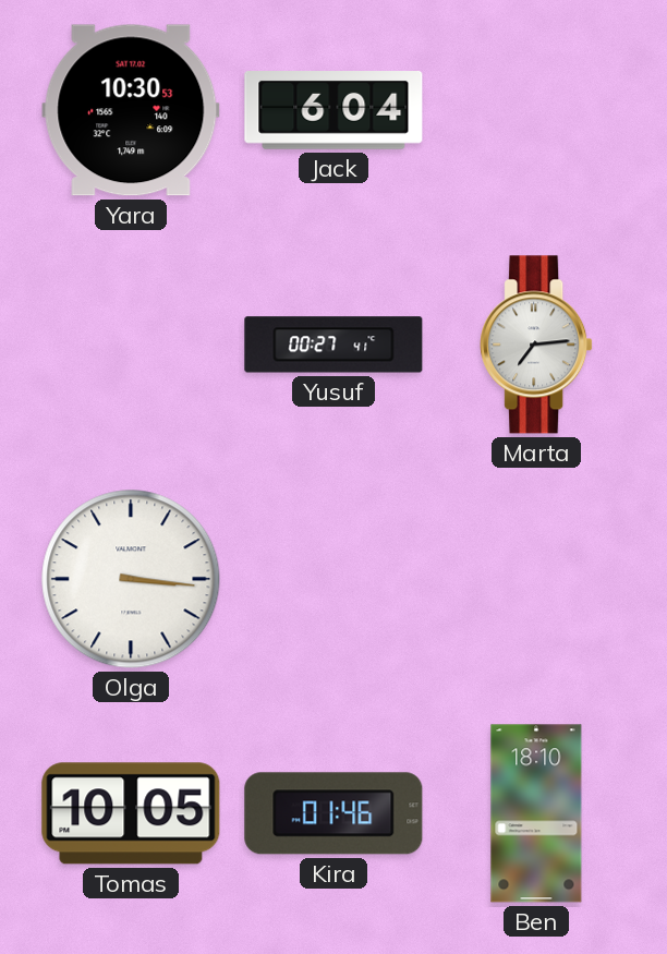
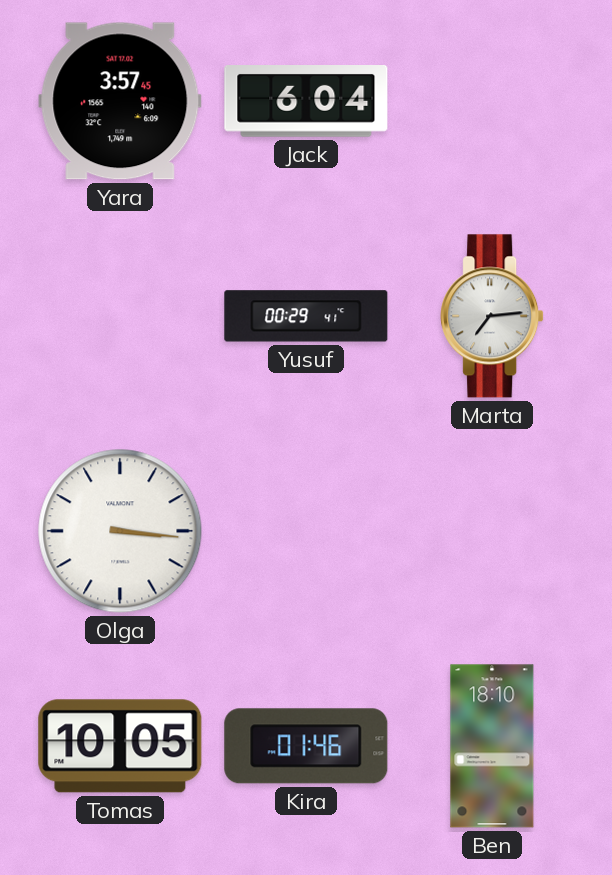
Yara: 10:30 -> 3:57 (120, 101)
Yusuf: 00:27 -> 00:29 (306, 316)
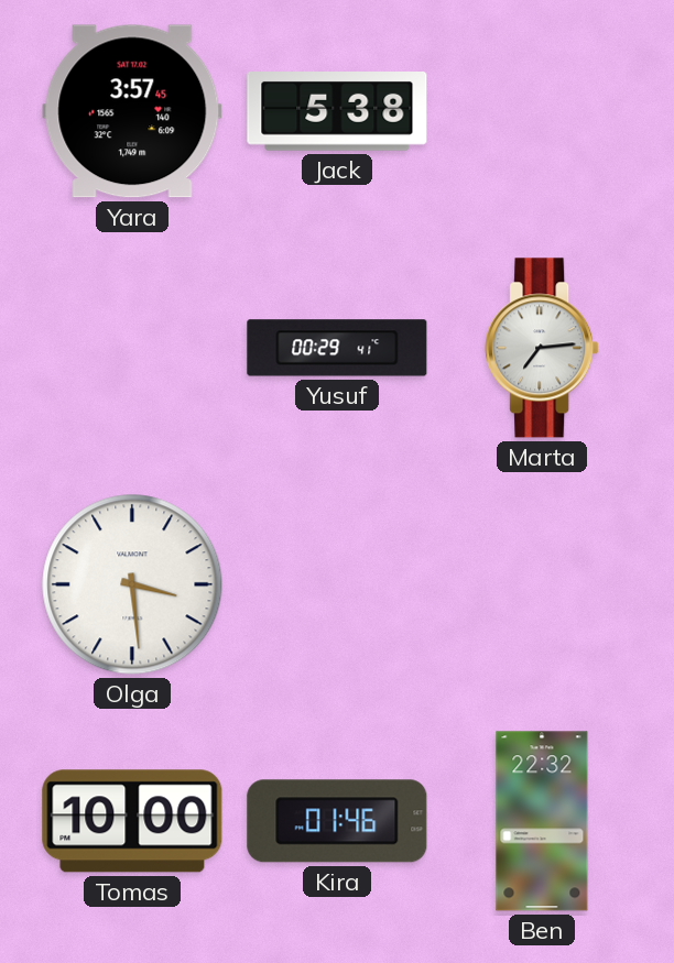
Jack: 6:04 -> 5:38 (337, 112)
Olga: 3:16 -> 3:29 (132, 584)
Tomas: 10:05 -> 10:00 (132, 821)
Ben: 18:10 -> 22:32 (542, 821)
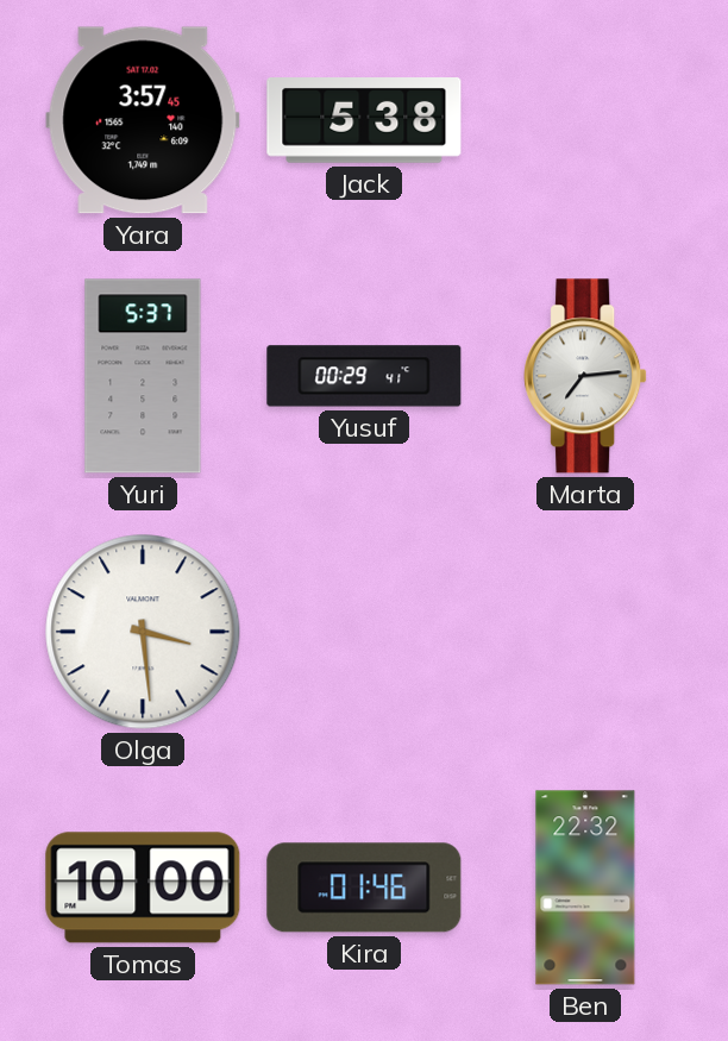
Yuri: none -> 5:37 (143, 376)
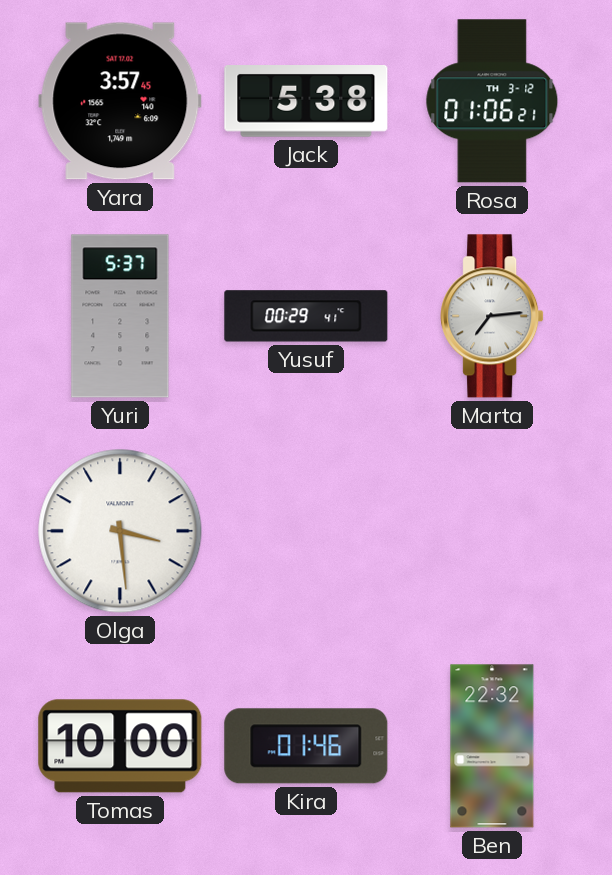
Rosa: none -> 01:06 (492, 101)
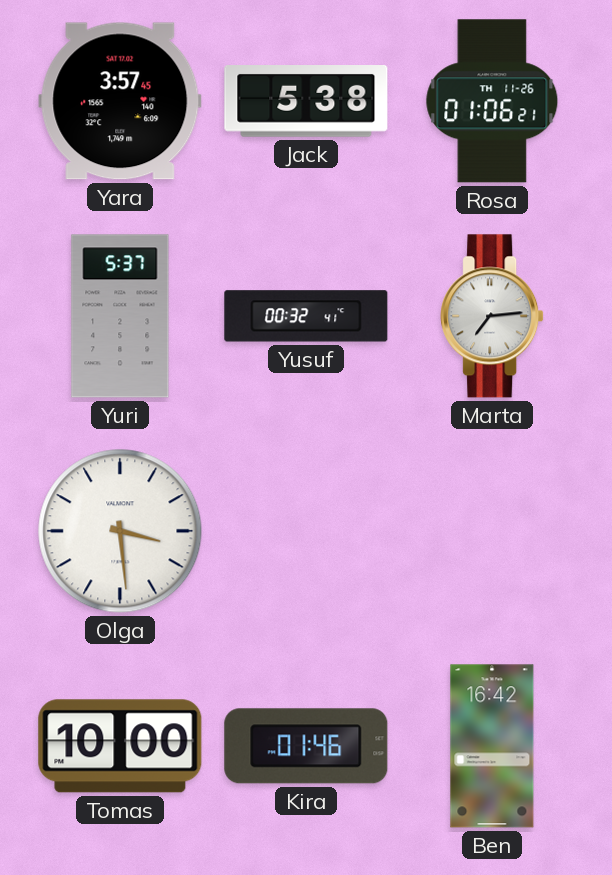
Rosa date: TH 3-12 -> TH 11-26 (492, 101)
Yusuf: 00:29 -> 00:32 (306, 316)
Ben: 22:32 -> 16:42 (492, 746)
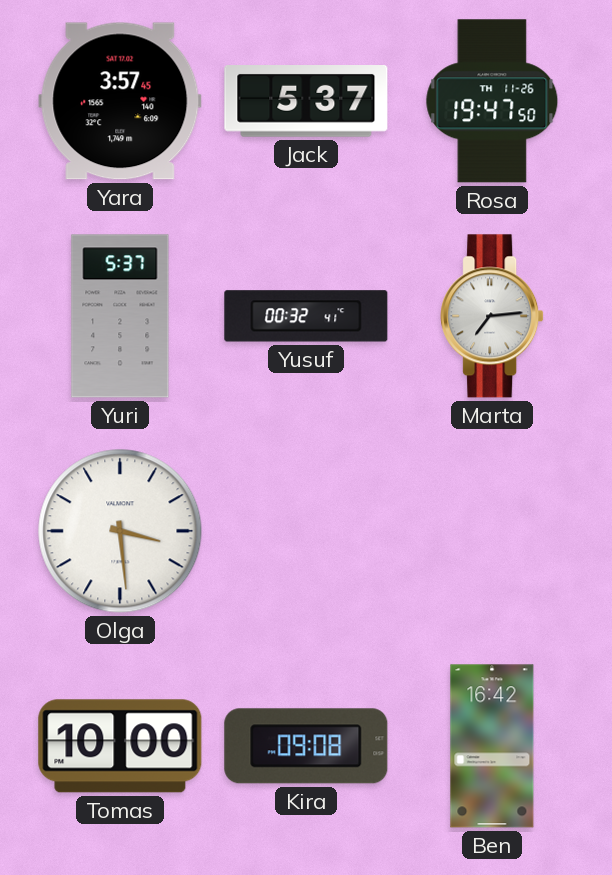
Jack: 5:38 -> 5:37 (306, 102)
Rosa: 01:06 -> 19:47 (492, 101)
Kira: 01:46 -> 09:08 (306, 746)
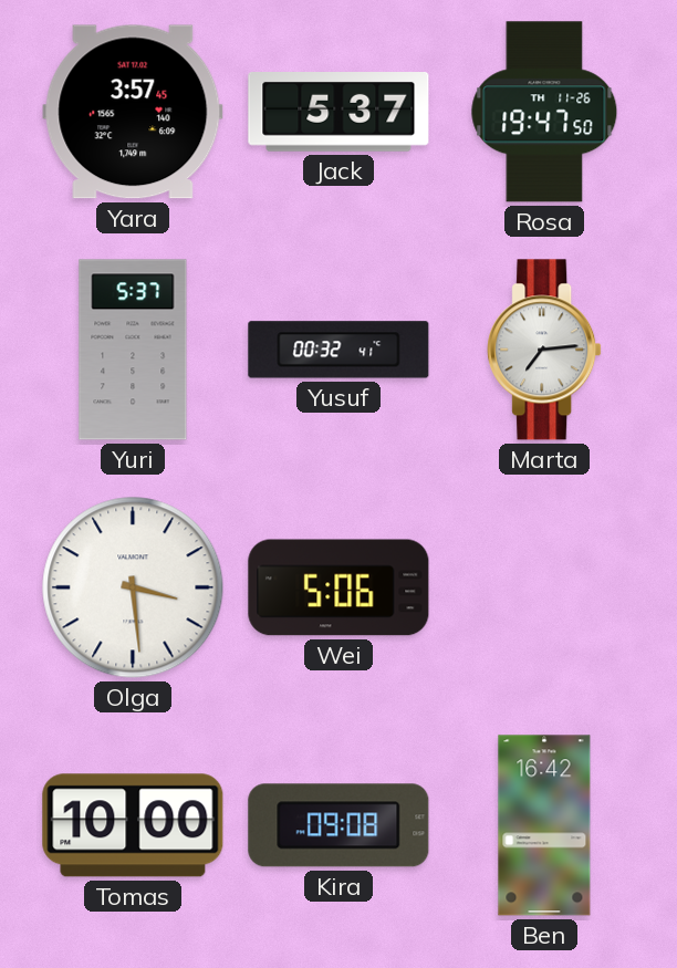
Wei: none -> 5:06 (338, 587)
